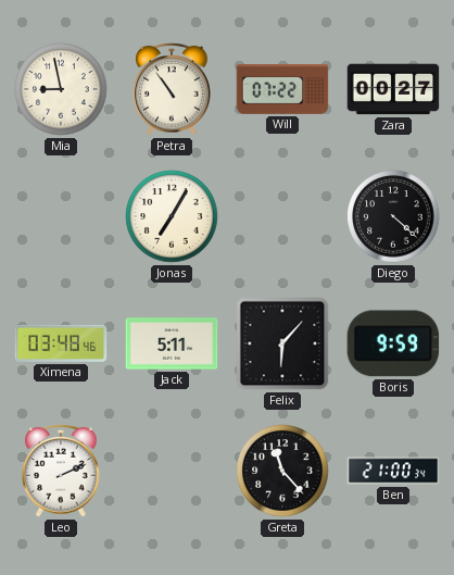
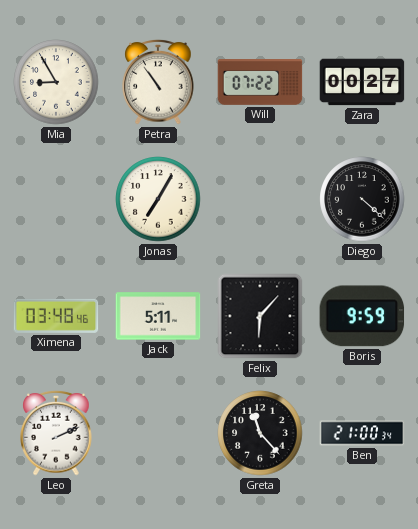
Mia: 8:58 -> 8:55 (56, 82)
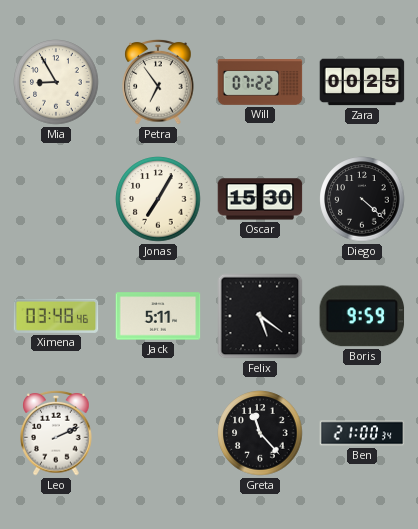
Petra: 10:54 -> 6:54 (158, 83)
Zara: 00:27 -> 00:25 (362, 82)
Oscar: none -> 15:30 (260, 199)
Felix: 6:07 -> 5:21 (260, 316)
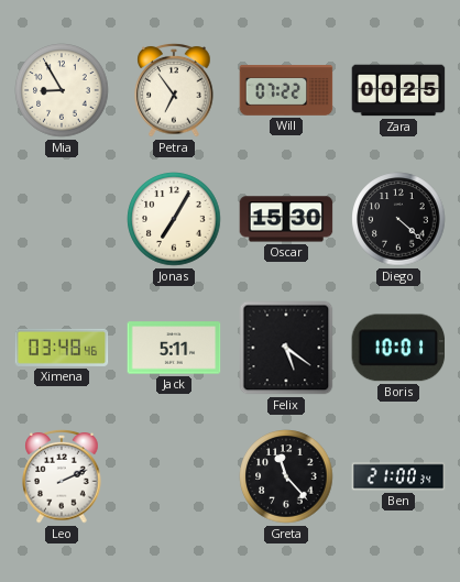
Boris: 9:59 -> 10:01 (398, 348)
